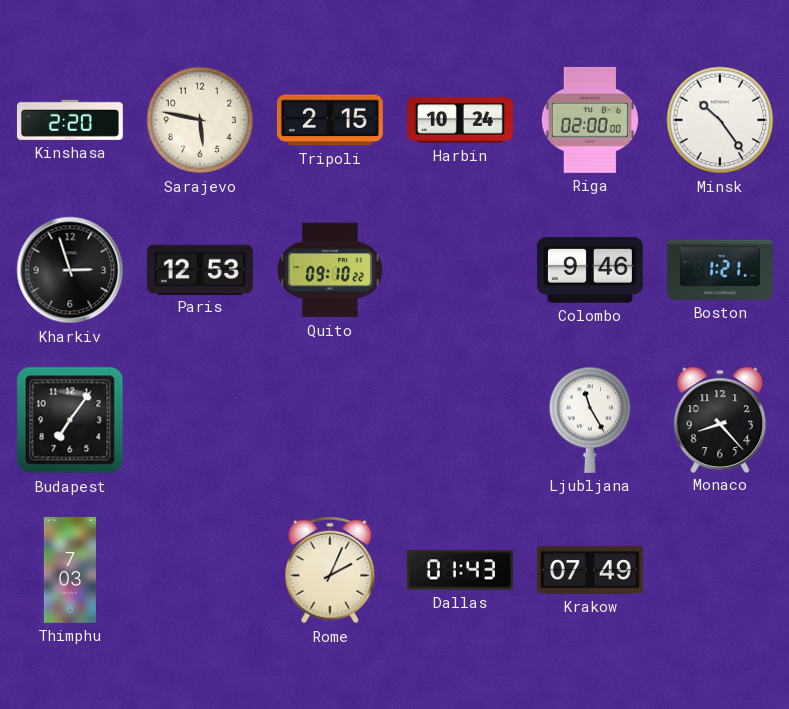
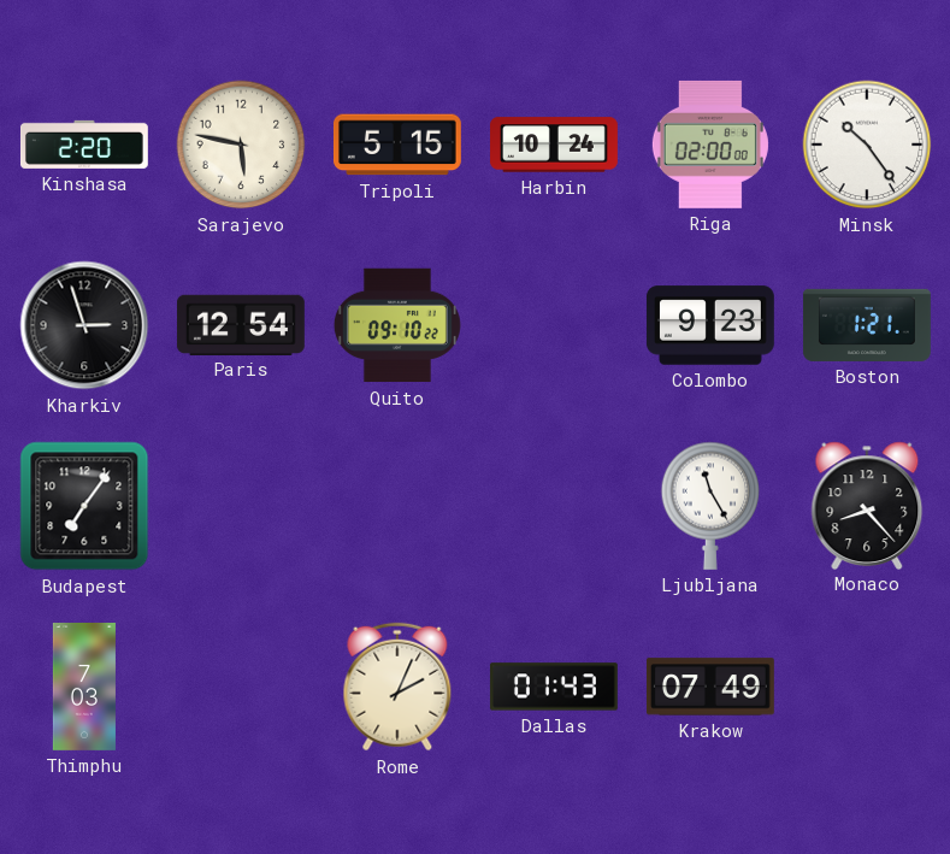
Tripoli: 2:15 -> 5:15 (397, 145)
Paris: 12:53 -> 12:54 (241, 324)
Colombo: 9:46 -> 9:23 (710, 325)
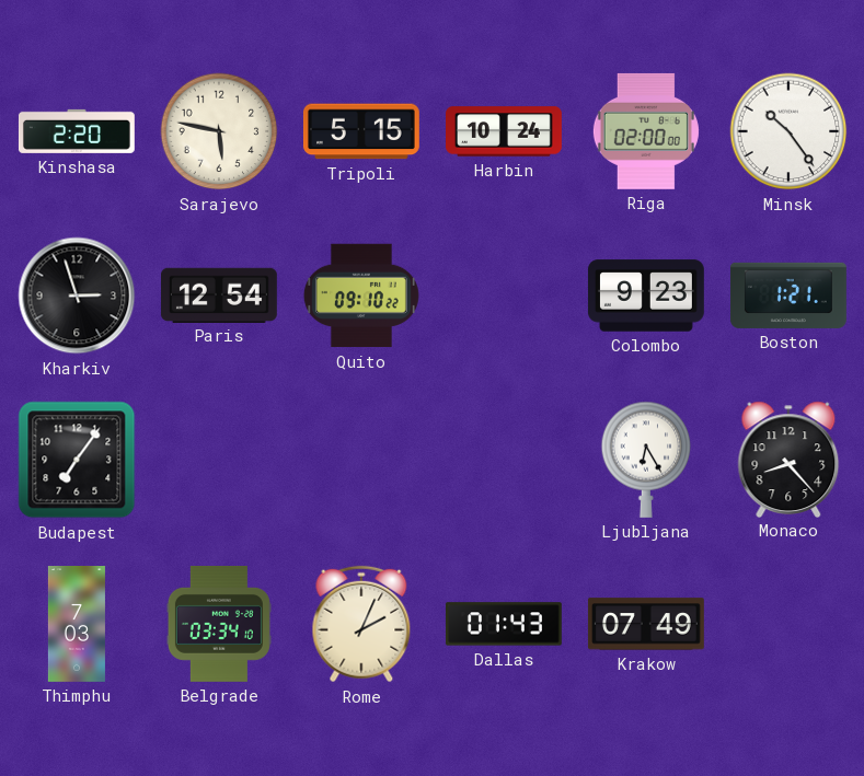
Ljubljana: 11:25 -> 6:25 (646, 460)
Belgrade: none -> 03:34 (219, 624)
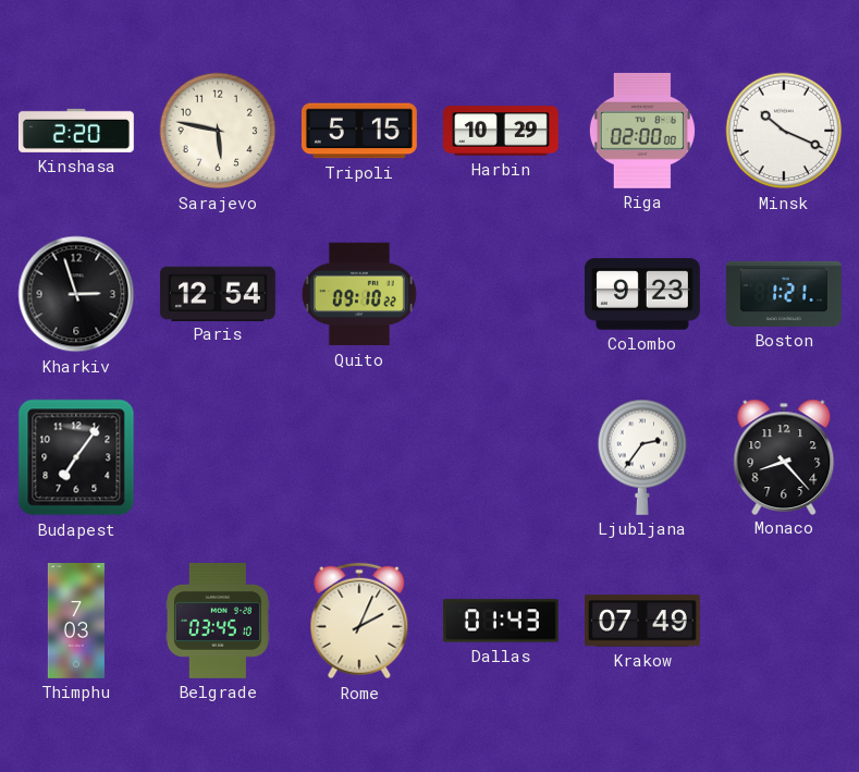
Harbin: 10:24 -> 10:29 (502, 131)
Minsk: 10:24 -> 10:19 (784, 131)
Ljubljana: 6:25 -> 2:36 (642, 457)
Belgrade: 03:34 -> 03:45 (218, 621)
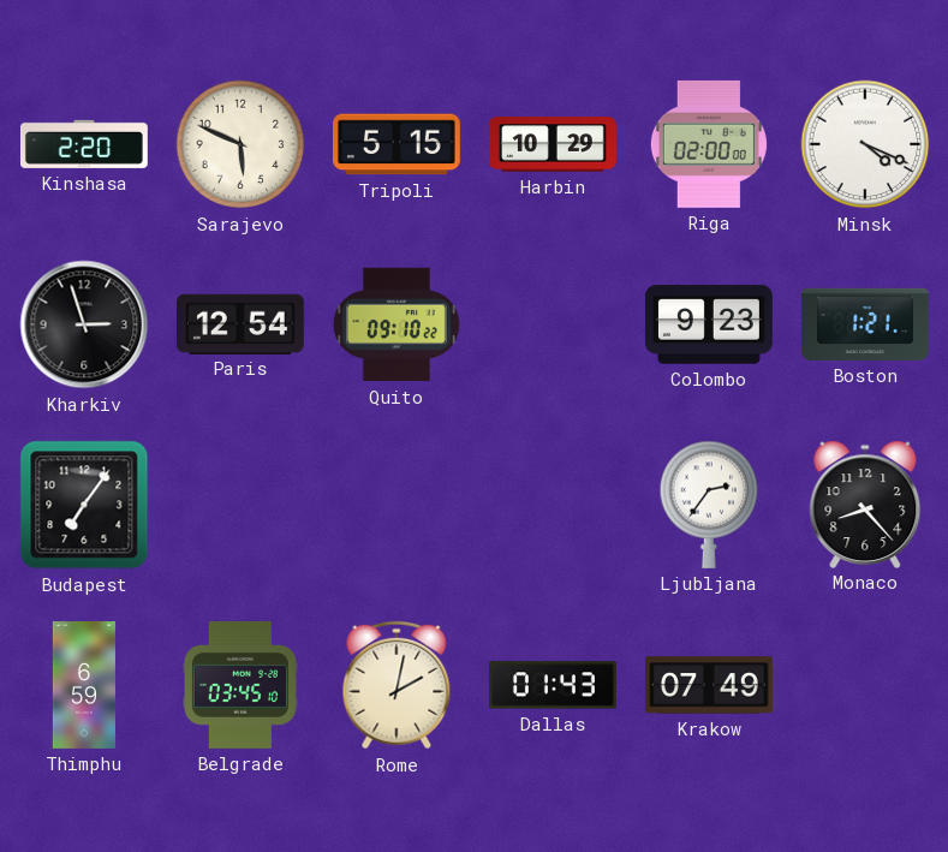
Sarajevo: 5:47 -> 5:49 (240, 144)
Minsk: 10:19 -> 4:19 (865, 144)
Thimphu: 7:03 -> 6:59 (84, 686)
Rome: 2:04 -> 2:02 (397, 685)
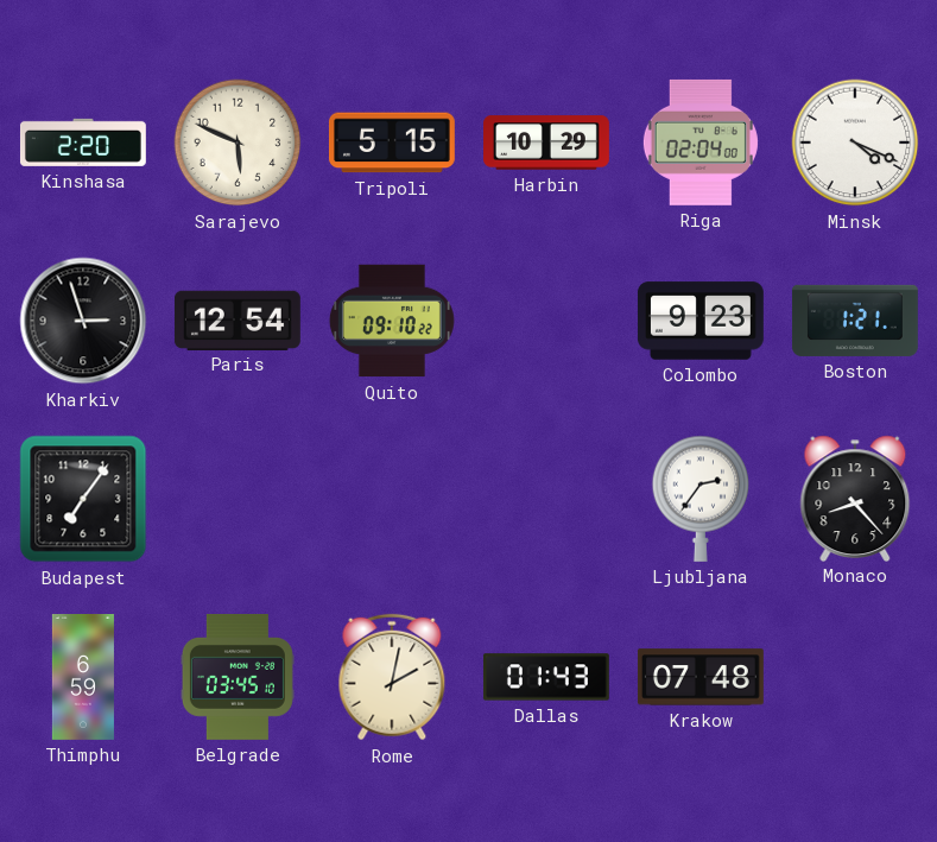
Riga: 02:00 -> 02:04 (701, 143)
Krakow: 07:49 -> 07:48 (701, 677)
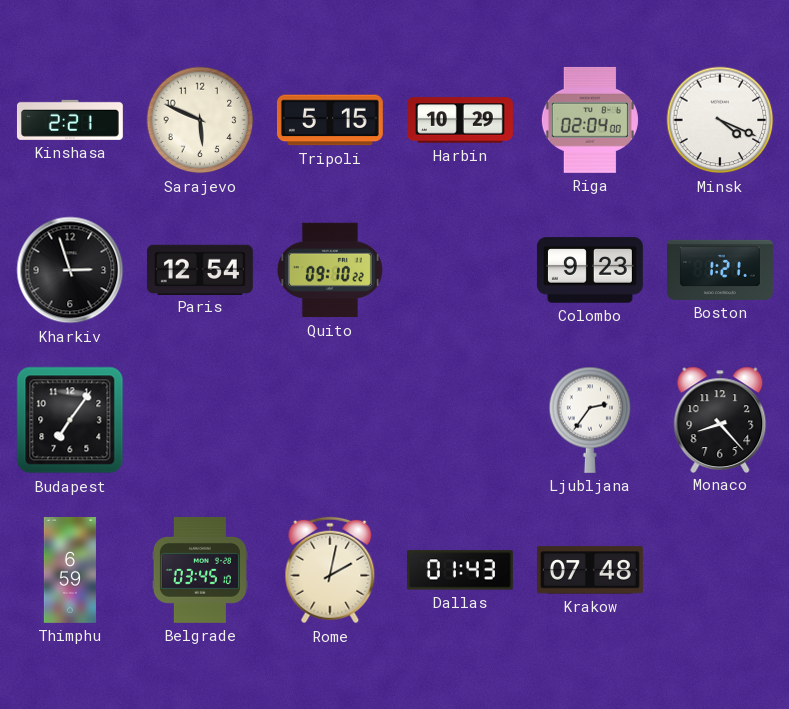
Kinshasa: 2:20 -> 2:21 (70, 120)
